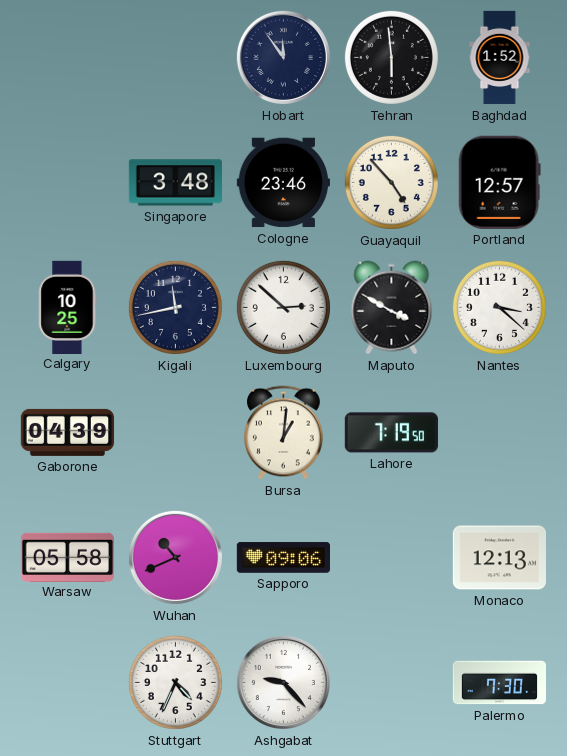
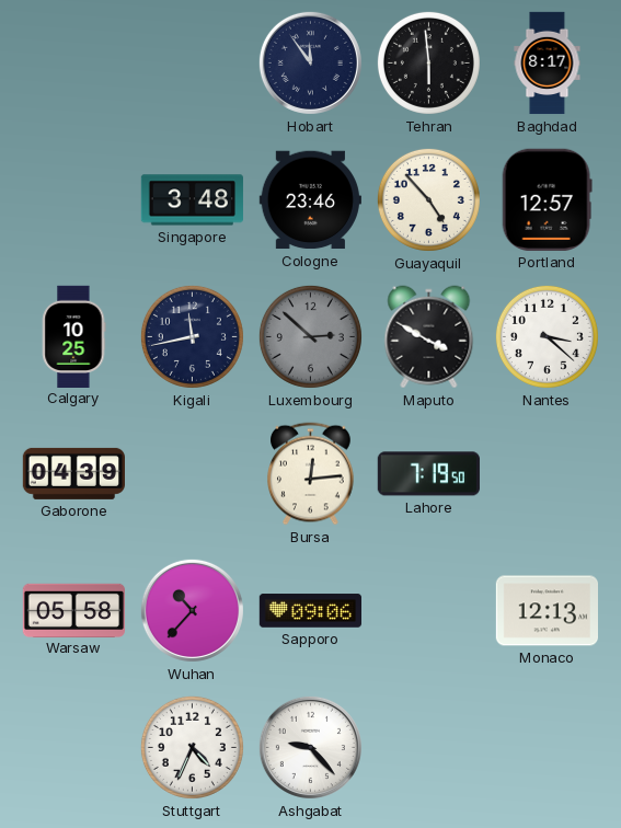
Baghdad: 1:52 -> 8:17 (548, 64)
Luxembourg dial: white -> grey (310, 336)
Bursa: 1:01 -> 12:14 (311, 474)
Wuhan: 10:41 -> 10:37 (192, 610)
Palermo: 7:30 -> none (499, 683)
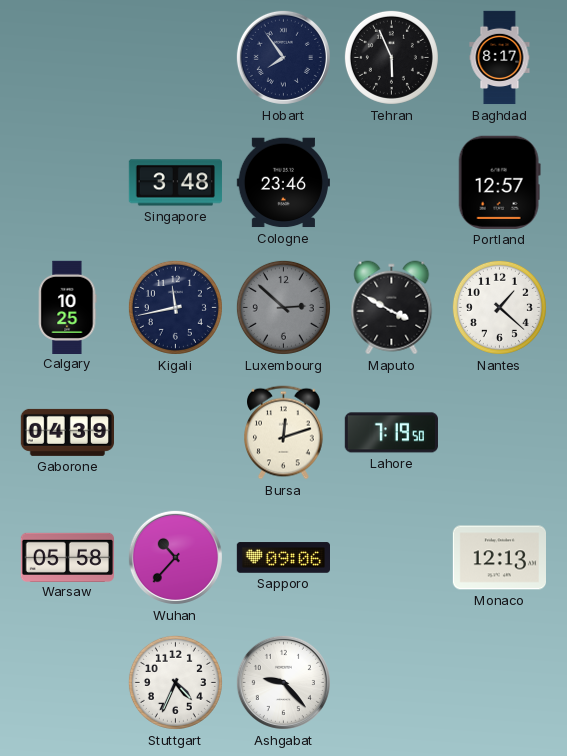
Hobart: 11:54 -> 7:54 (283, 57)
Tehran: 5:59 -> 5:56 (391, 57)
Guayaquil: 4:53 -> none (428, 199)
Nantes: 3:22 -> 1:22 (499, 307)
Bursa: 12:14 -> 12:12 (284, 433)
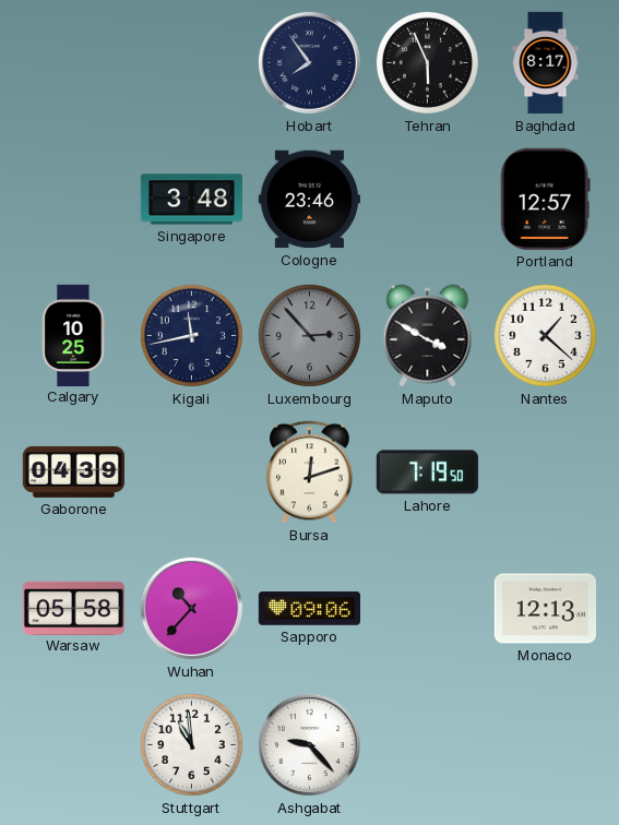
Luxembourg: 2:52 -> 2:53 (309, 335)
Stuttgart: 4:34 -> 10:59 (191, 744)
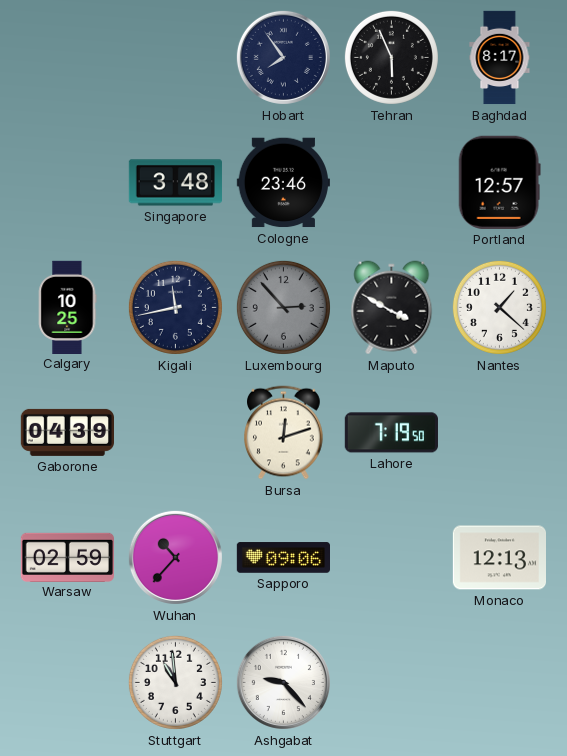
Warsaw: 05:58 -> 02:59 (67, 557)
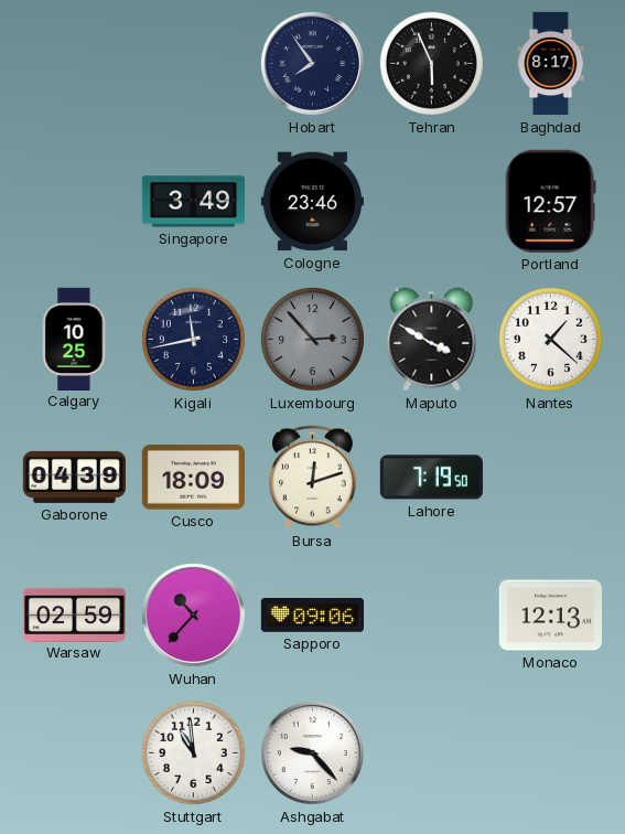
Singapore: 3:48 -> 3:49 (193, 202)
Cusco: none -> 18:09 (193, 478)
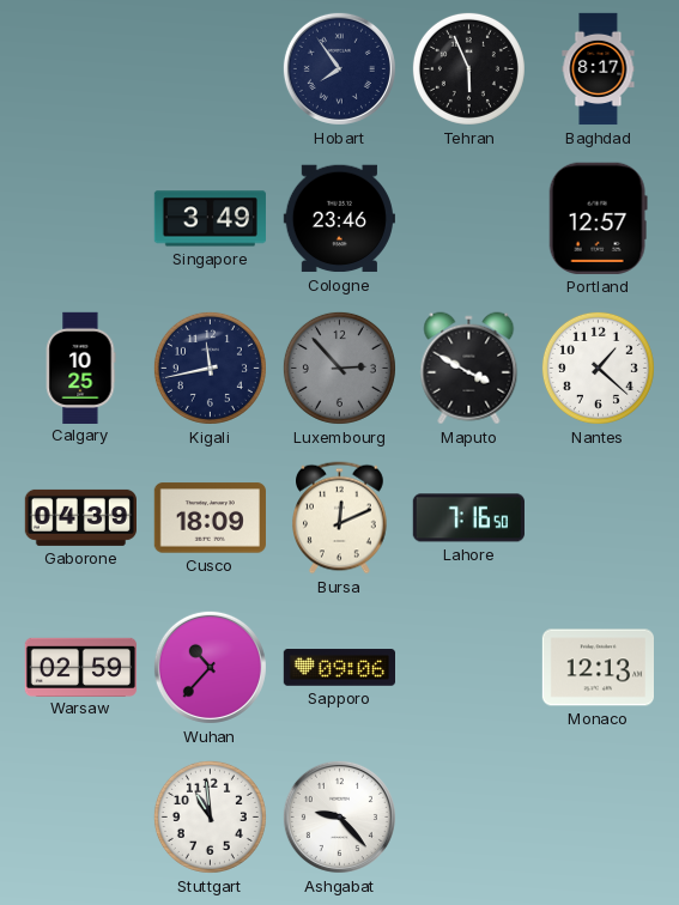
Bursa: 12:12 -> 12:11 (340, 518)
Lahore: 7:19 -> 7:16 (468, 518)
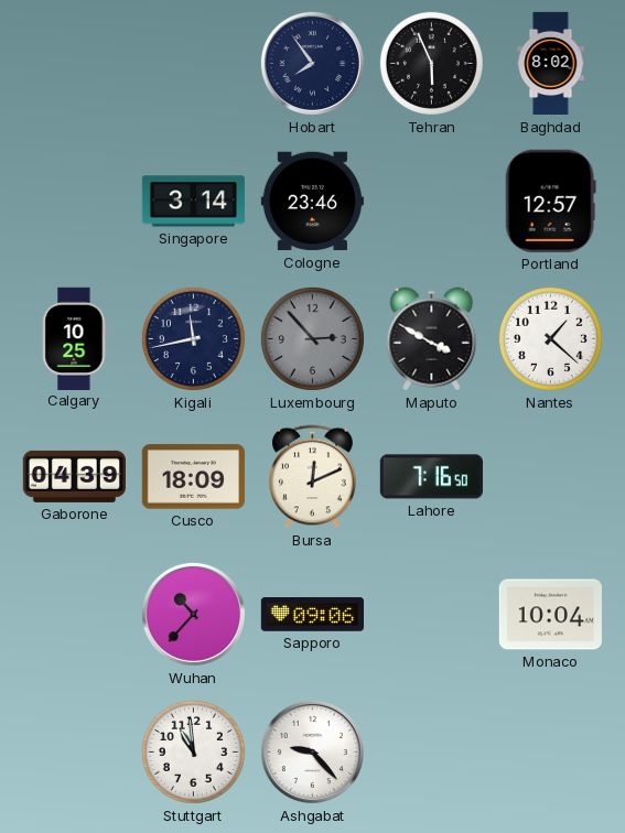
Baghdad: 8:17 -> 8:02 (551, 64)
Singapore: 3:49 -> 3:14 (193, 202)
Warsaw: 02:59 -> none (80, 667)
Monaco: 12:13 -> 10:04 (550, 615)
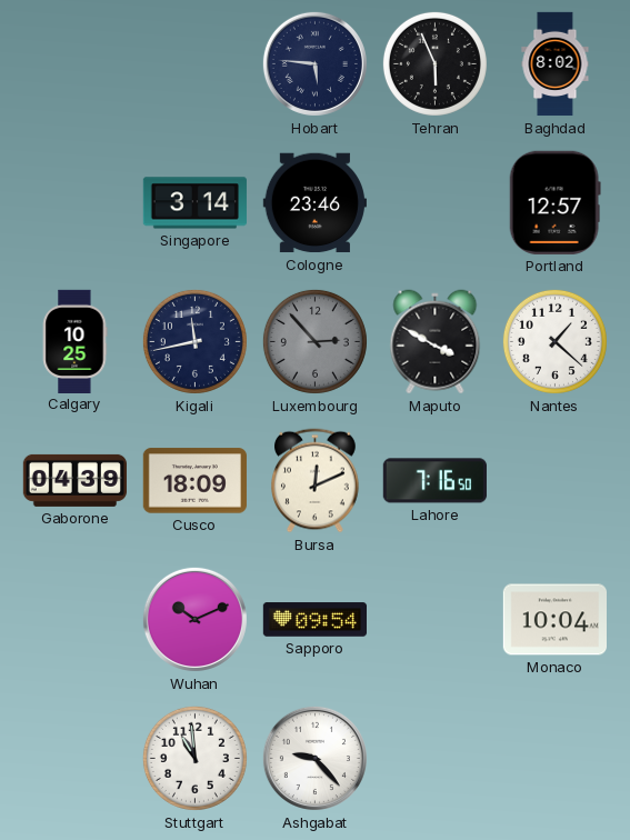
Hobart: 7:54 -> 5:46 (314, 63)
Wuhan: 10:37 -> 10:11 (194, 619)
Sapporo: 09:06 -> 09:54 (314, 620)
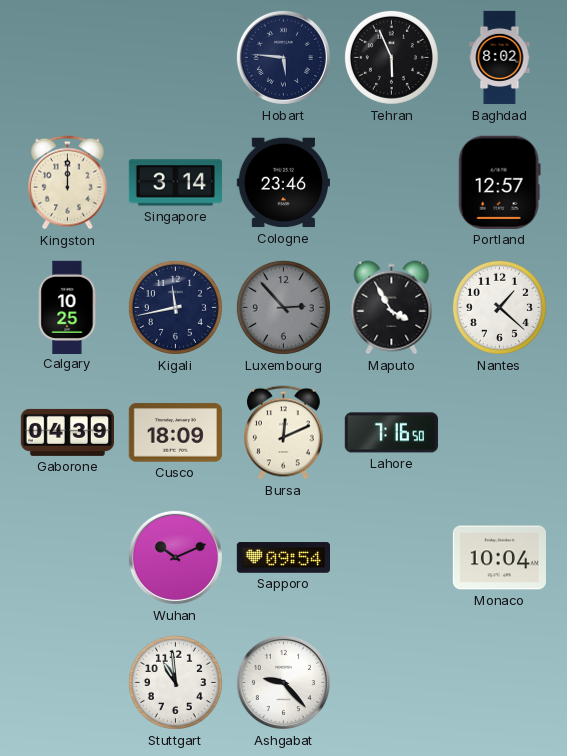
Kingston: none -> 12:00 (68, 183)
Maputo: 3:50 -> 3:55 (392, 308)
